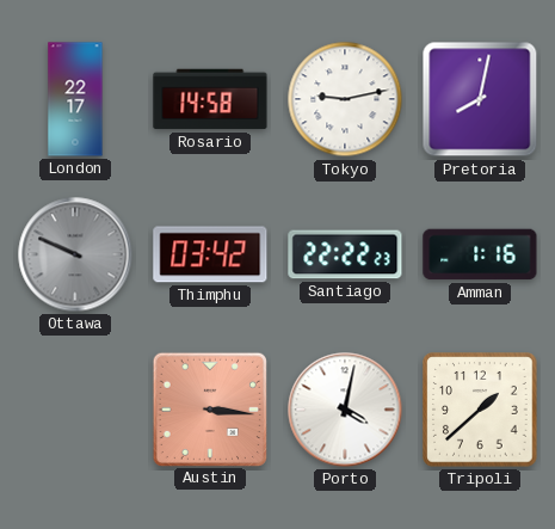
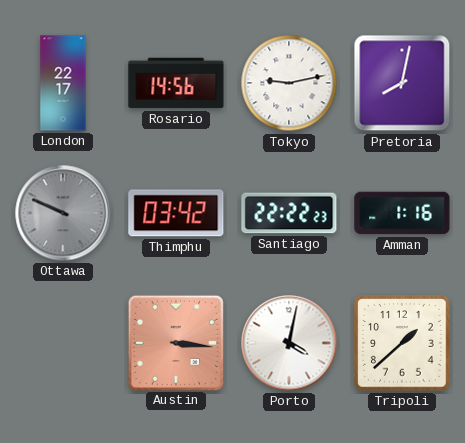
Rosario: 14:58 -> 14:56 (176, 83)
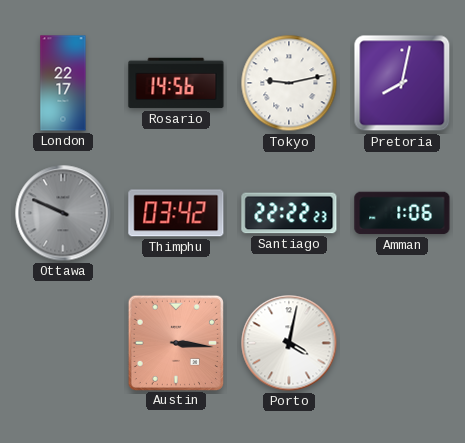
Amman: 1:16 -> 1:06 (402, 213)
Tripoli: 1:38 -> none (402, 343)
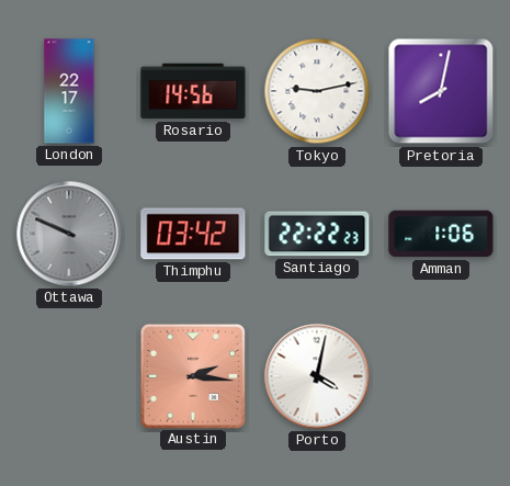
Austin: 3:16 -> 2:16 (192, 375)
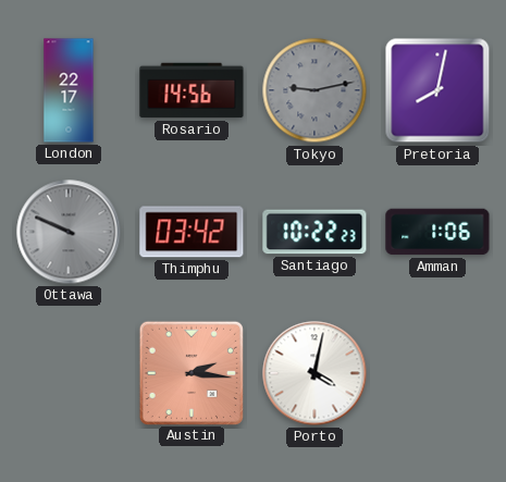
Tokyo dial: white -> grey (314, 90)
Santiago: 22:22 -> 10:22 (314, 232)
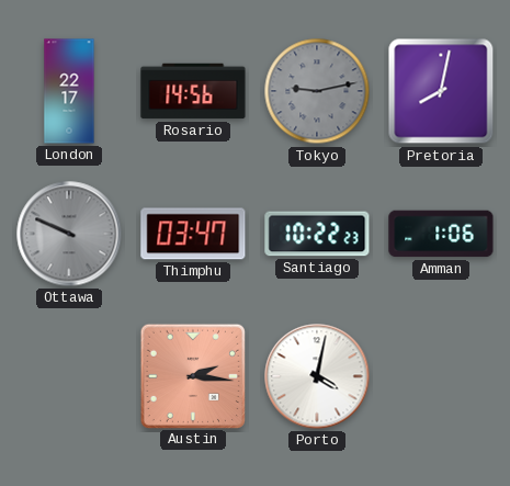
Thimphu: 03:42 -> 03:47 (193, 234)
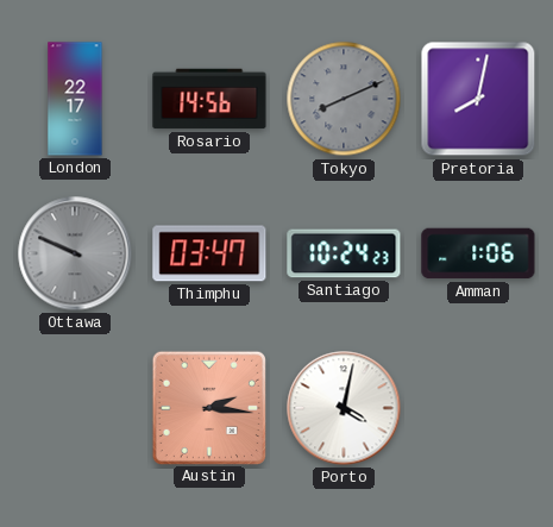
Tokyo: 9:13 -> 8:11 (344, 99)
Santiago: 10:22 -> 10:24 (344, 253)
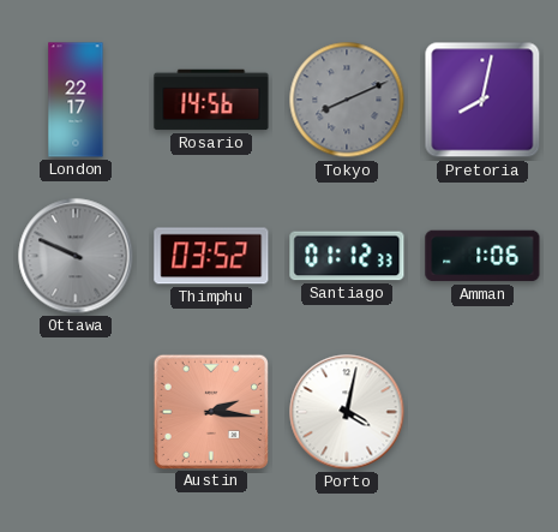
Thimphu: 03:47 -> 03:52 (211, 256)
Santiago: 10:24 -> 01:12 (347, 256)
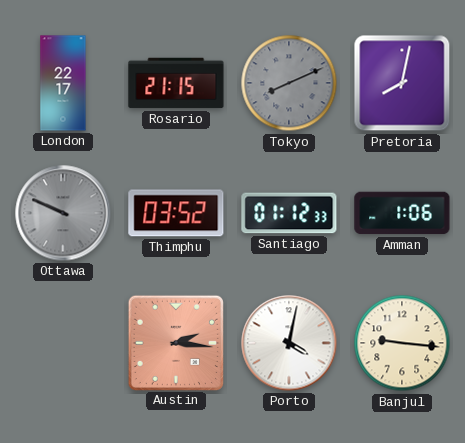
Rosario: 14:56 -> 21:15 (176, 83)
Banjul: none -> 9:16 (402, 343)
